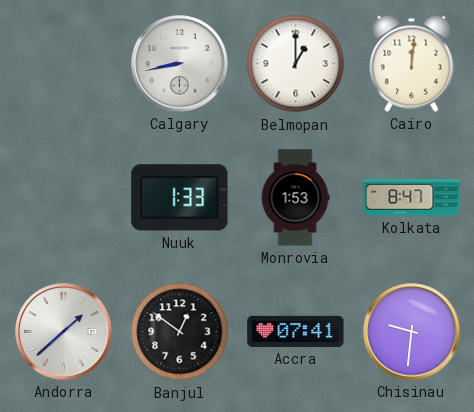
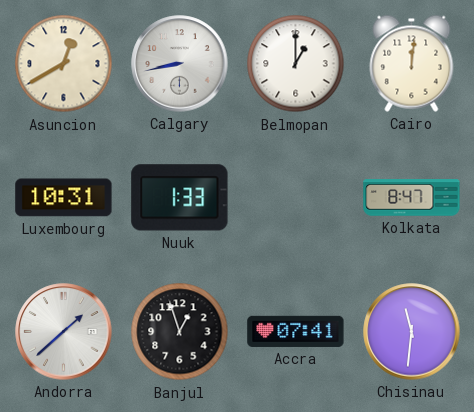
Asuncion: none -> 12:40 (64, 64)
Luxembourg: none -> 10:31 (64, 198)
Monrovia: 1:53 -> none (295, 198)
Banjul: 12:51 -> 12:57 (180, 332)
Chisinau: 9:31 -> 11:31 (412, 332)
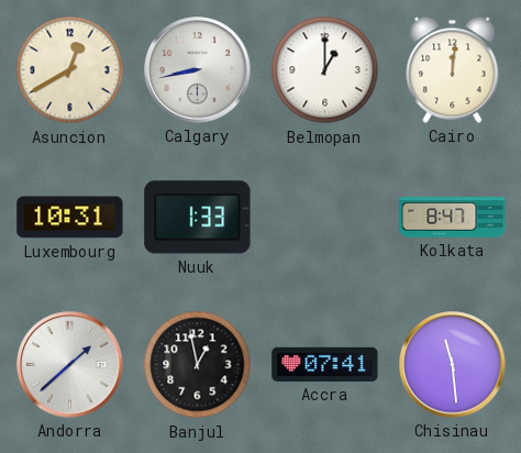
Banjul: 12:57 -> 12:58 (198, 365)
Chisinau: 11:31 -> 11:29 (453, 365)
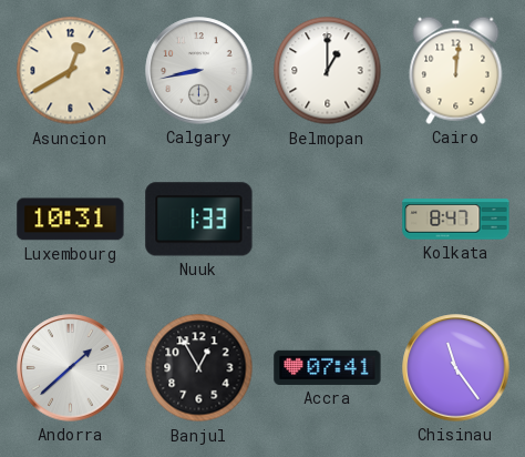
Banjul: 12:58 -> 12:55 (199, 368)
Chisinau: 11:29 -> 11:24 (456, 368)
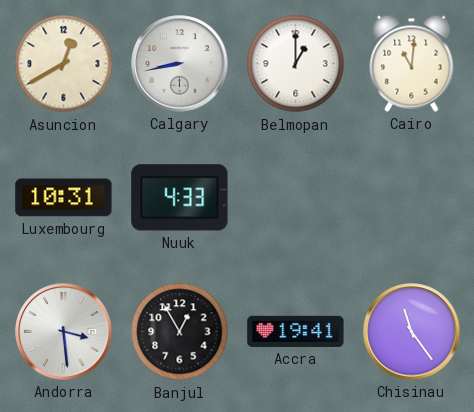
Cairo: 12:01 -> 11:01 (412, 63)
Nuuk: 1:33 -> 4:33 (180, 198)
Kolkata: 8:47 -> none (456, 220)
Andorra: 1:38 -> 3:29 (64, 332)
Accra: 07:41 -> 19:41 (296, 331)
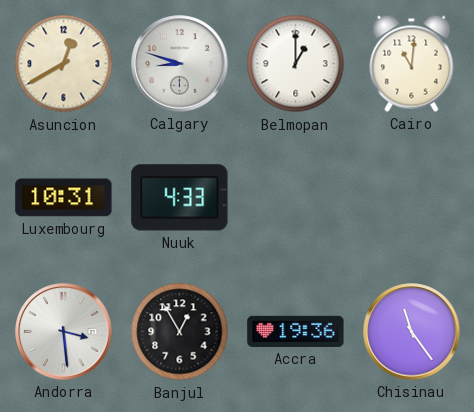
Calgary: 8:43 -> 8:48 (180, 64)
Accra: 19:41 -> 19:36 (296, 331)
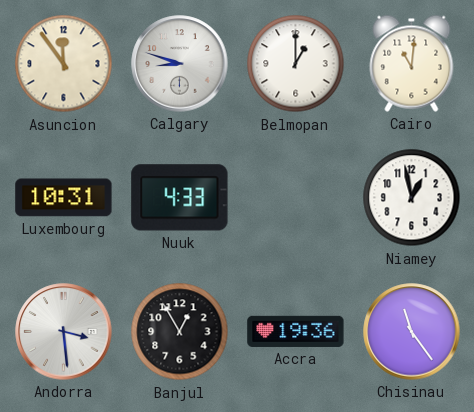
Asuncion: 12:40 -> 11:54 (64, 64)
Niamey: none -> 12:58 (412, 198)
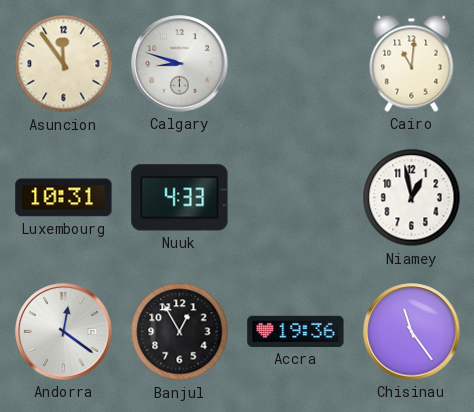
Belmopan: 1:00 -> none (296, 64)
Andorra: 3:29 -> 12:21 (64, 332)
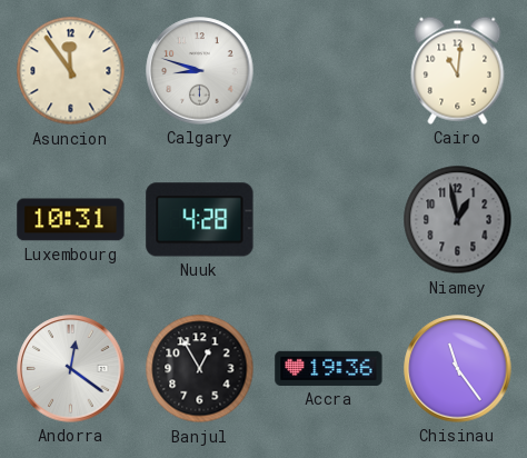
Nuuk: 4:33 -> 4:28 (200, 220)
Niamey dial: white -> grey (458, 220)
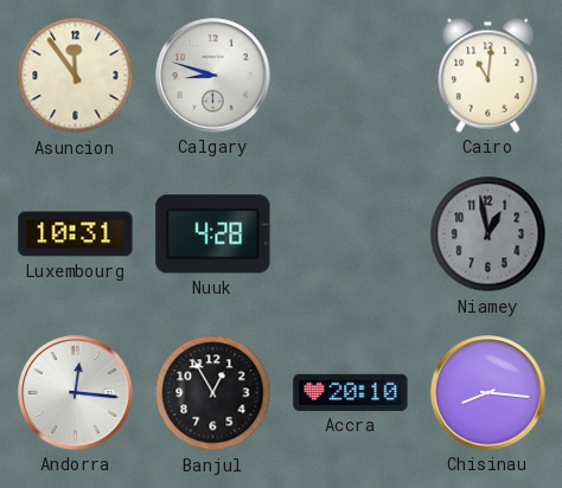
Andorra: 12:21 -> 12:16 (76, 393)
Accra: 19:36 -> 20:10 (351, 392)
Chisinau: 11:24 -> 8:16 (488, 393)
